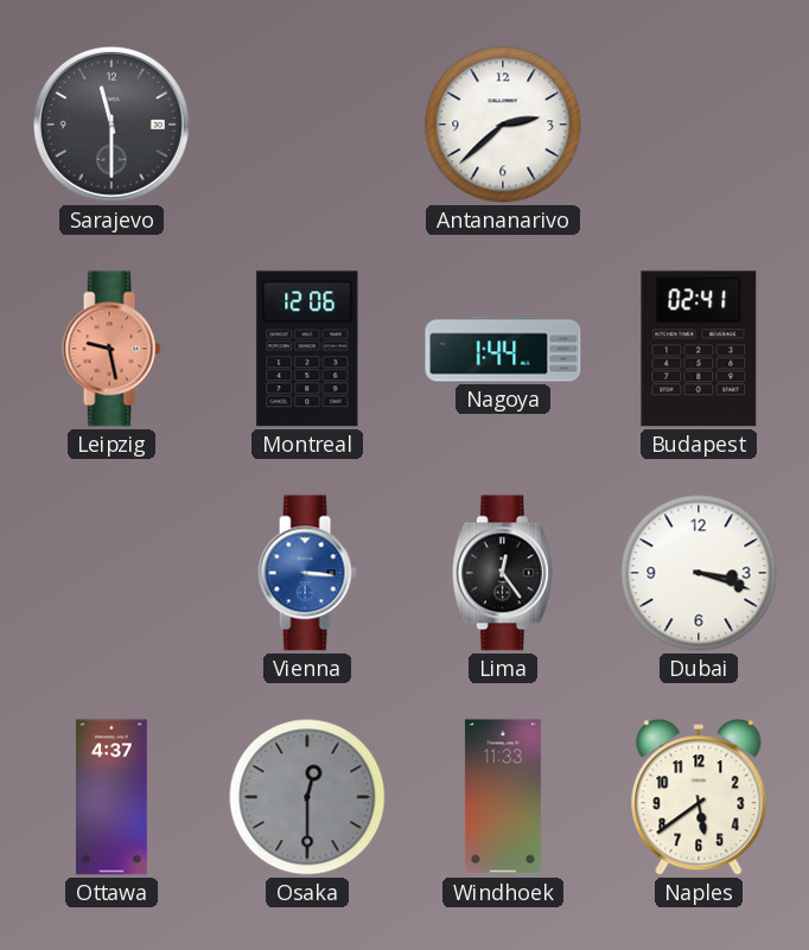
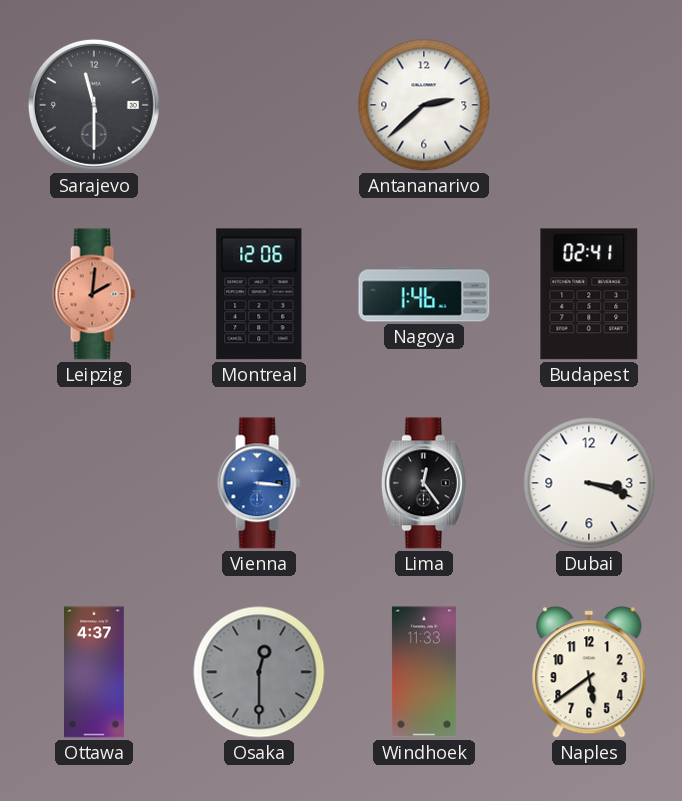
Leipzig: 9:28 -> 2:01 (94, 294)
Nagoya: 1:44 -> 1:46 (424, 294)
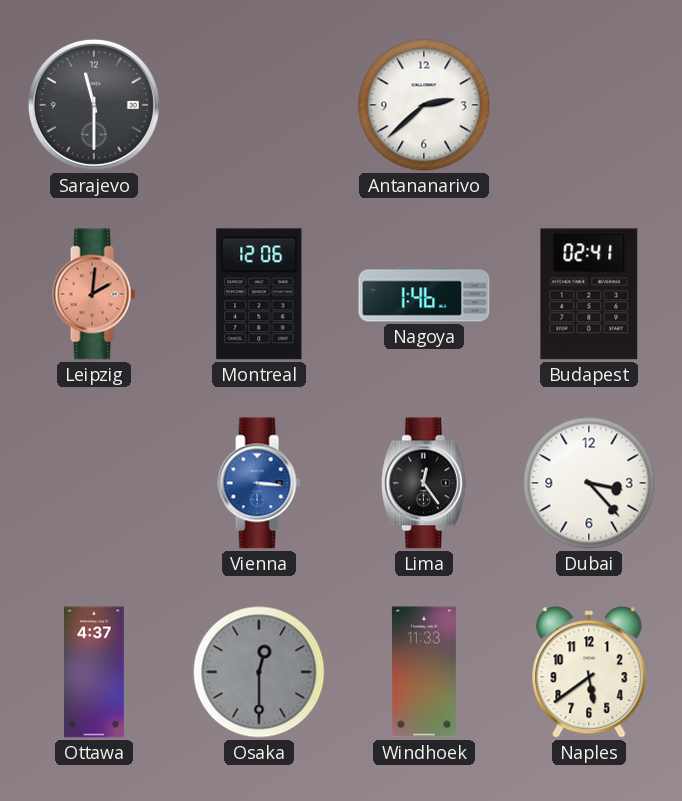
Dubai: 3:18 -> 3:23 (589, 483)
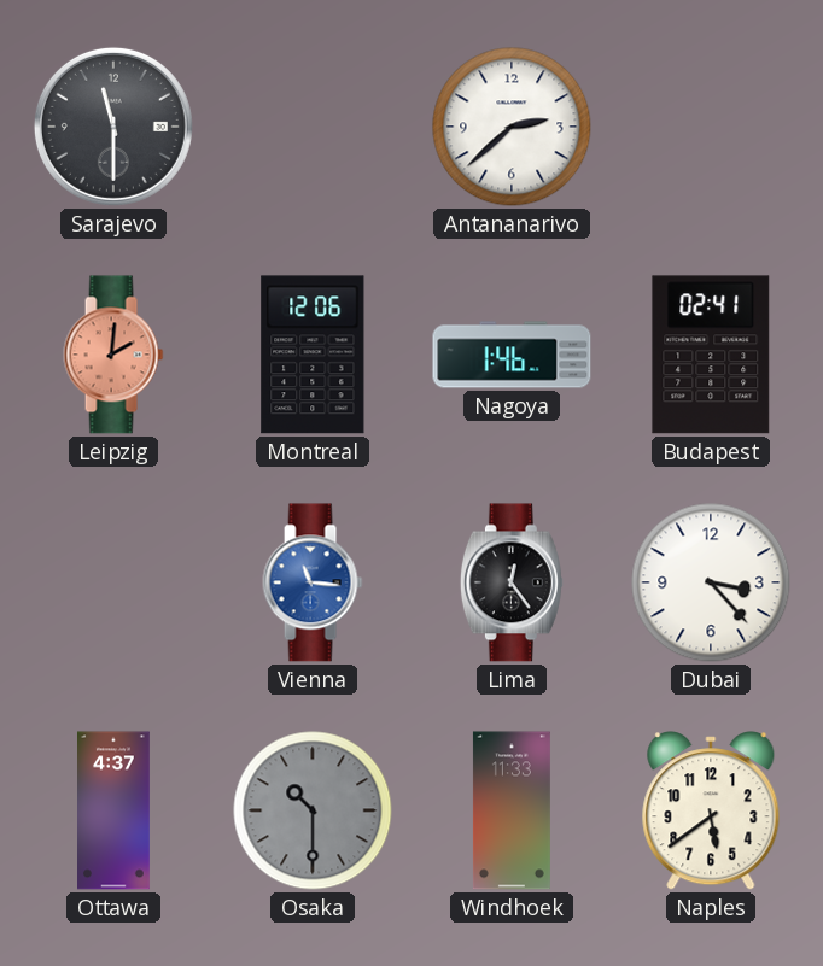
Vienna: 3:16 -> 11:16 (313, 582)
Osaka: 12:30 -> 10:30 (313, 810)
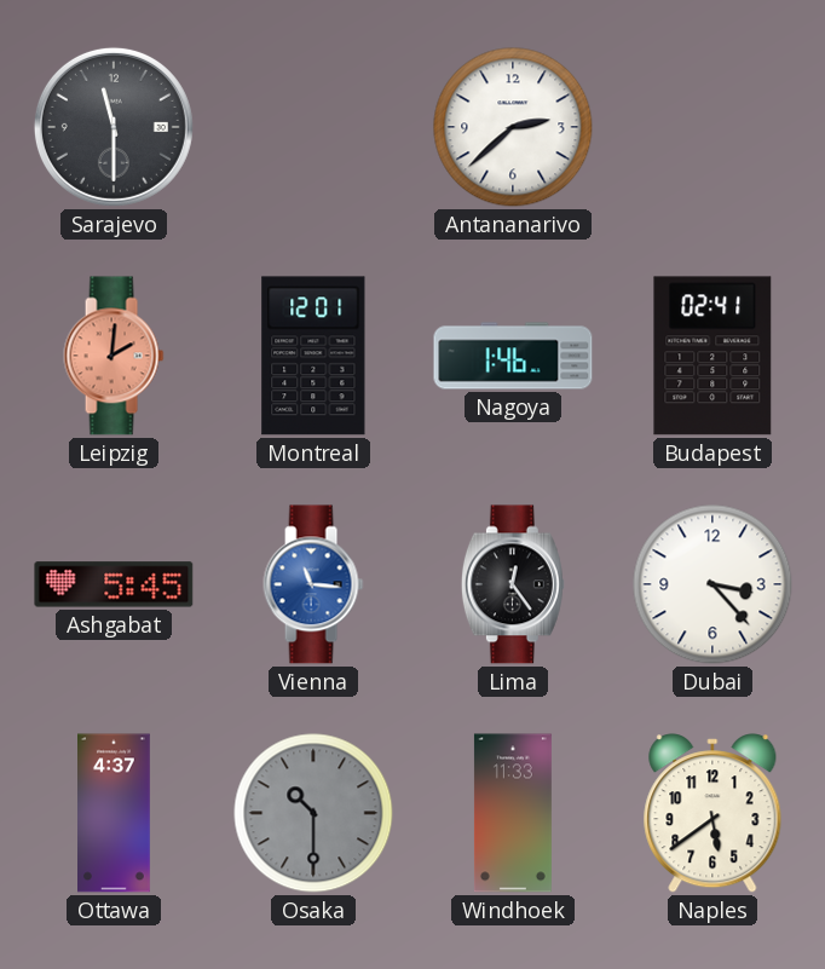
Montreal: 12:06 -> 12:01 (313, 356)
Ashgabat: none -> 5:45 (114, 584)
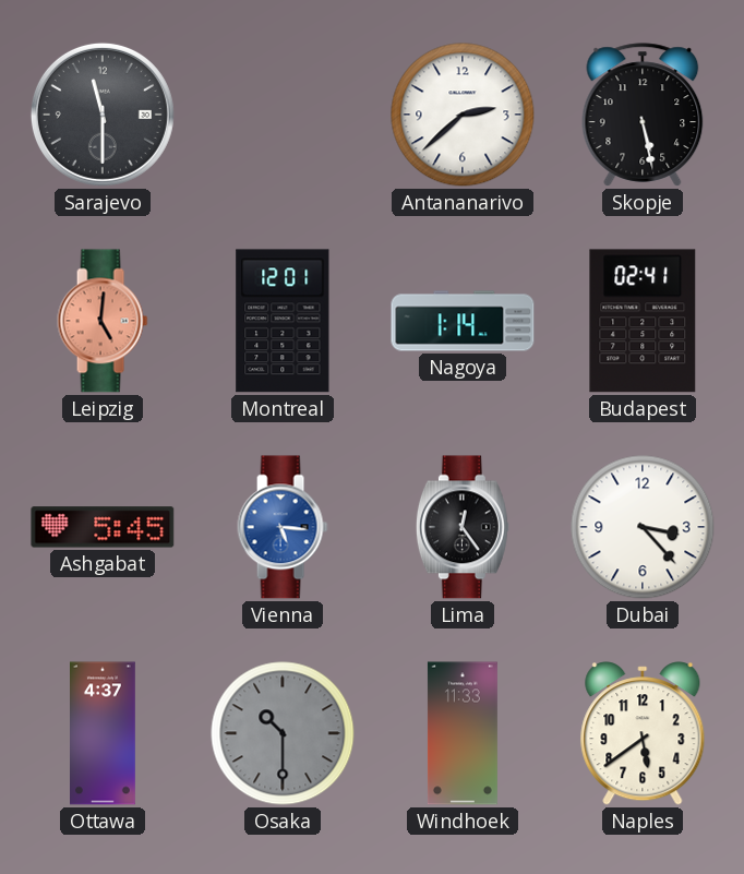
Skopje: none -> 5:28 (643, 115)
Leipzig: 2:01 -> 5:01 (103, 321)
Nagoya: 1:46 -> 1:14 (463, 321)
Vienna: 11:16 -> 5:16 (283, 527)
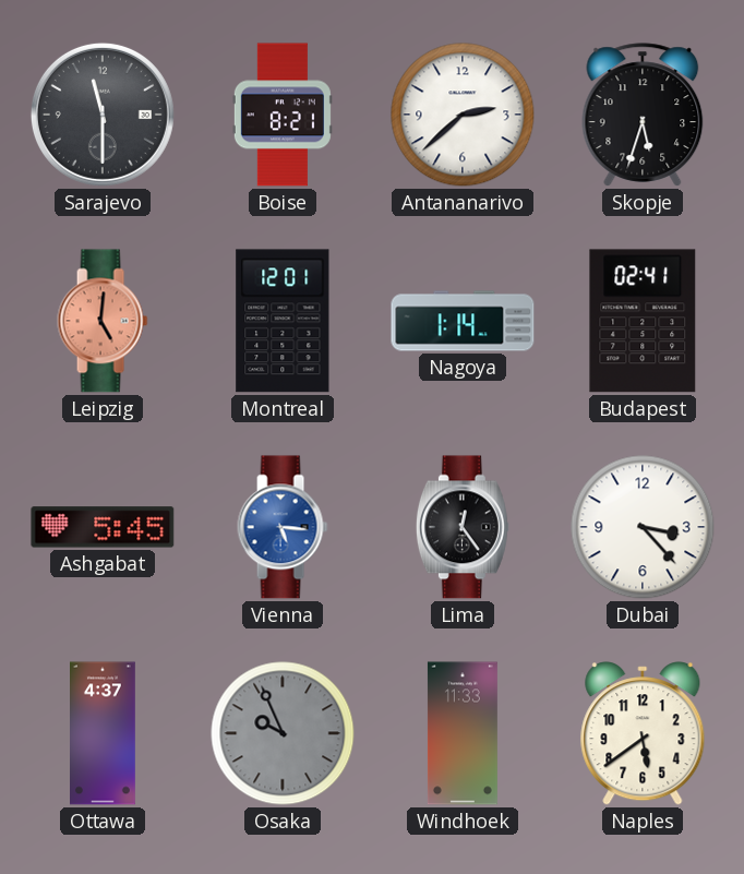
Boise: none -> 8:21 (283, 115)
Skopje: 5:28 -> 5:33 (643, 115)
Osaka: 10:30 -> 9:56 (283, 733)
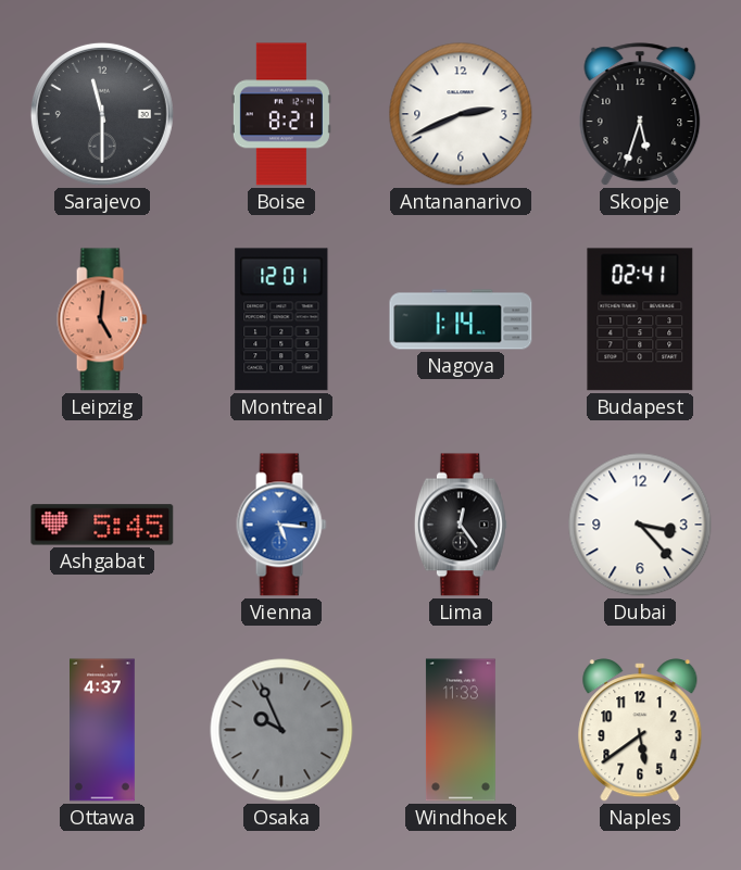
Antananarivo: 2:38 -> 2:41 (461, 114)
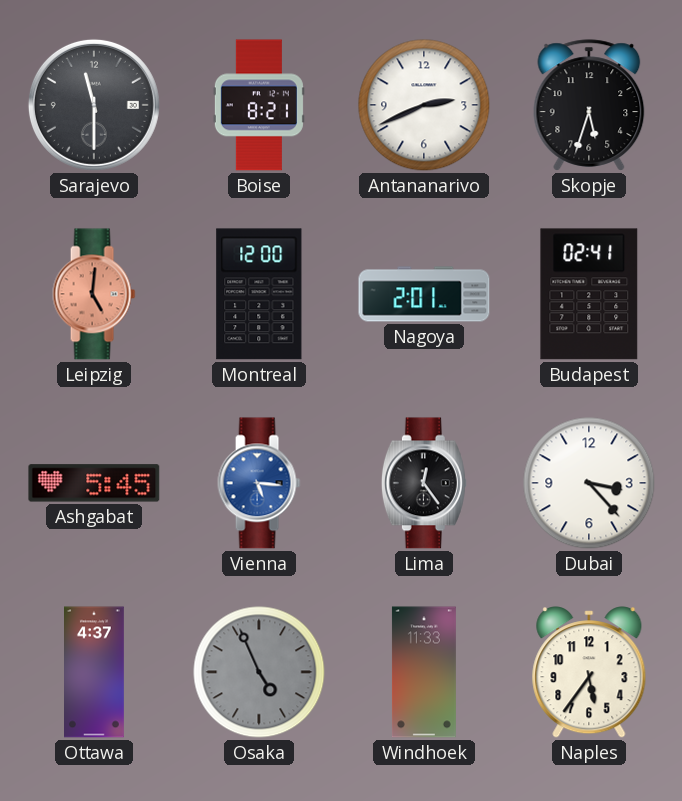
Montreal: 12:01 -> 12:00 (259, 294)
Nagoya: 1:14 -> 2:01 (424, 294)
Osaka: 9:56 -> 4:56 (259, 672)
Naples: 5:39 -> 5:36 (589, 672)
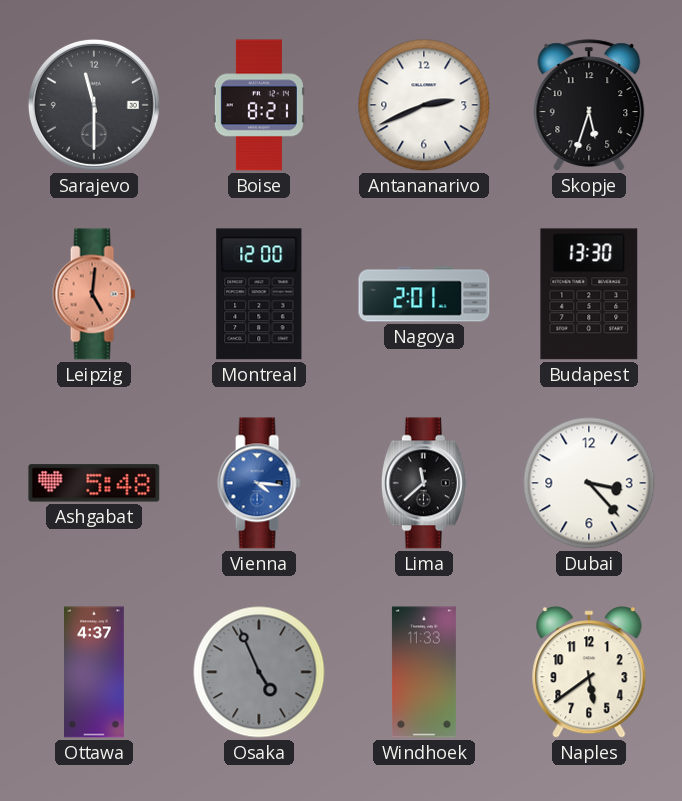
Budapest: 02:41 -> 13:30 (589, 294)
Ashgabat: 5:45 -> 5:48 (94, 483)
Vienna: 5:16 -> 4:16 (259, 483)
Lima: 12:24 -> 11:38 (424, 483)
Naples: 5:36 -> 5:39 (589, 672)
